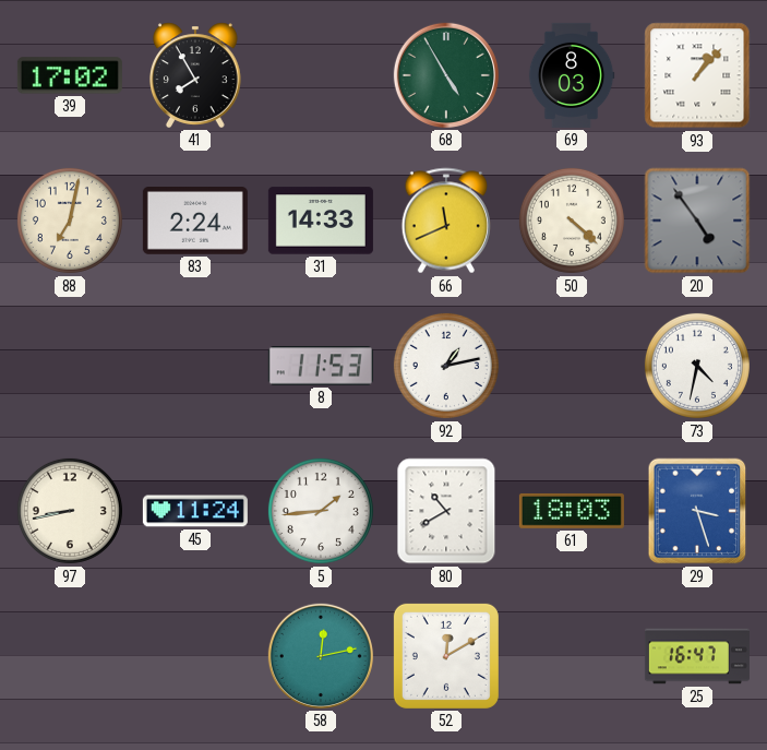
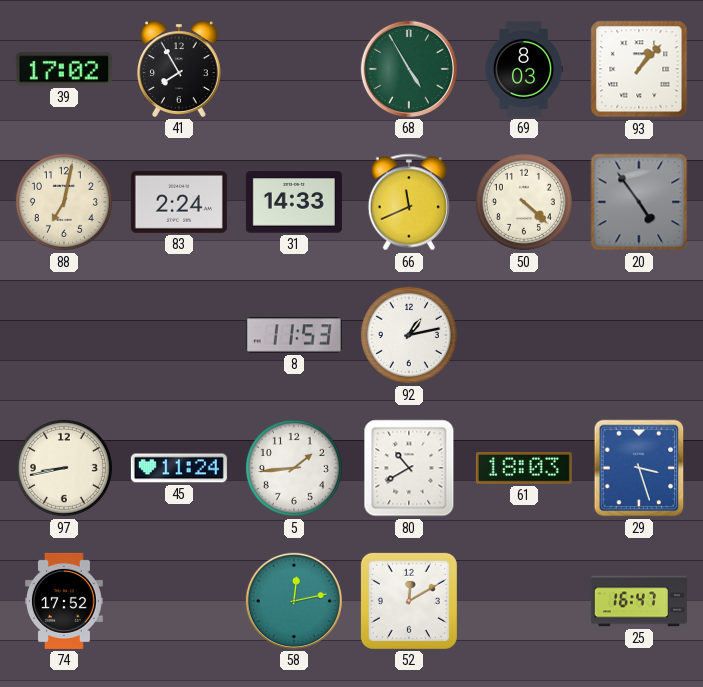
73: 4:32 -> none (697, 366)
74: none -> 17:52 (65, 601)
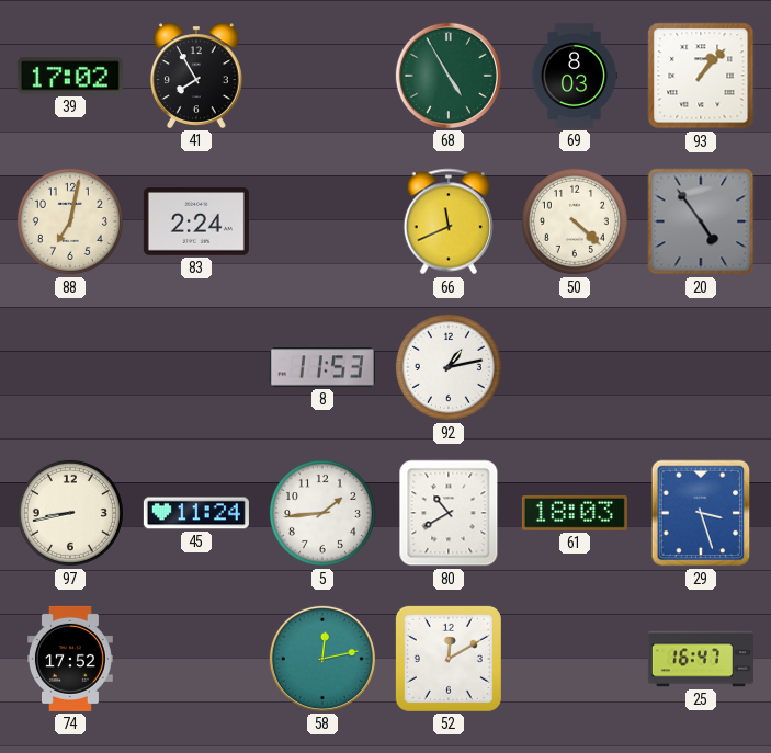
31: 14:33 -> none (294, 202)
